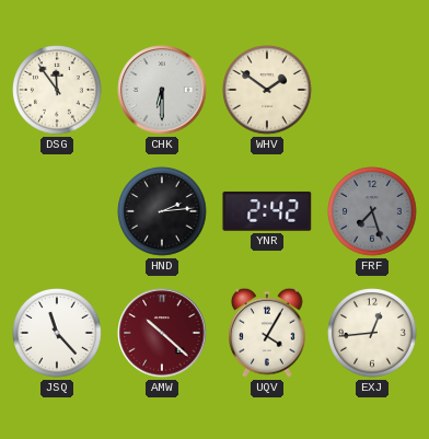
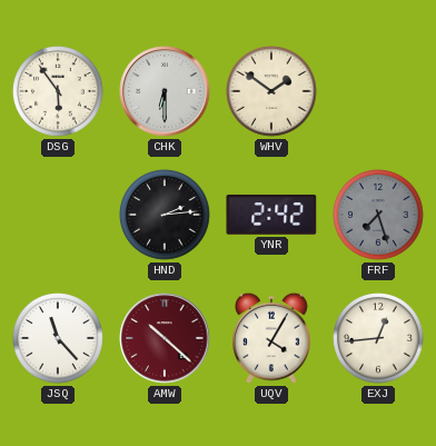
DSG: 11:54 -> 5:54 (58, 91)
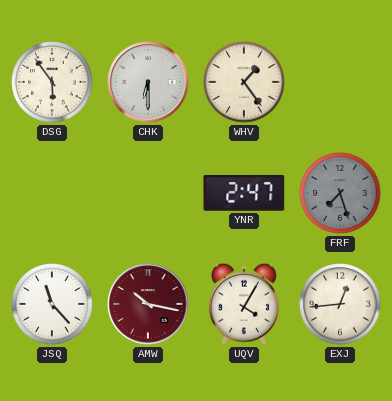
WHV: 1:51 -> 1:24 (244, 82)
HND: 2:14 -> none (165, 215)
YNR: 2:42 -> 2:47 (244, 193)
AMW: 10:22 -> 10:17 (148, 304)
